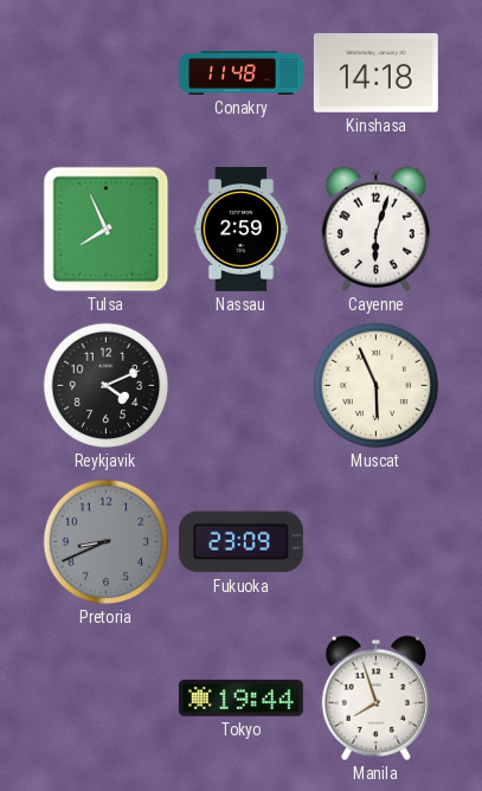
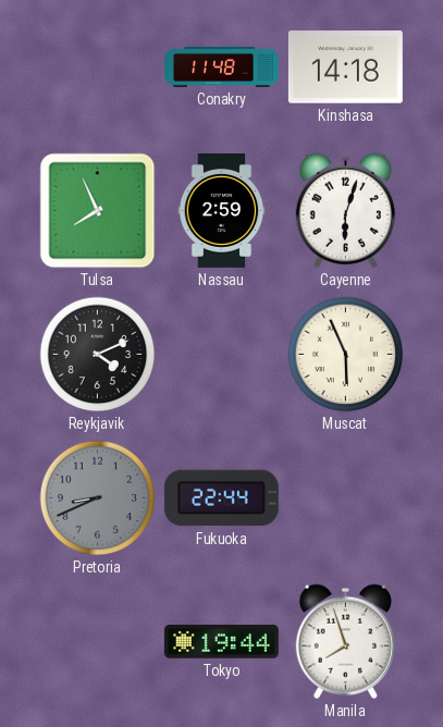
Fukuoka: 23:09 -> 22:44 (221, 498)
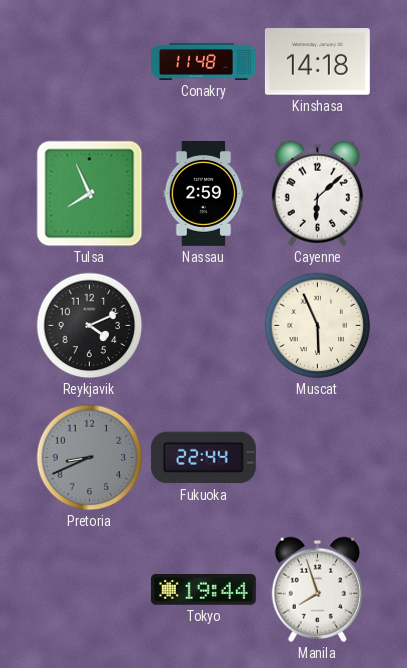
Cayenne: 6:03 -> 6:08 (317, 193)
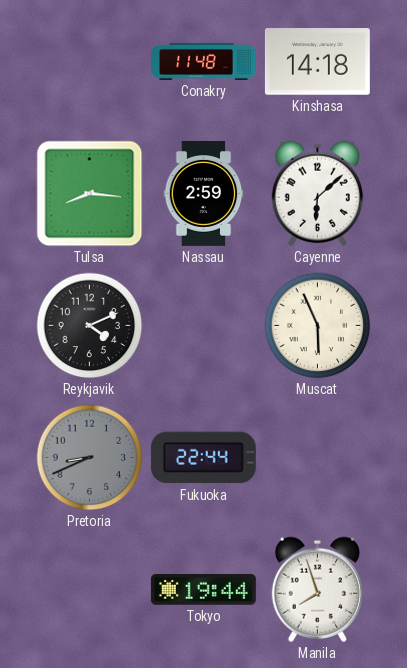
Tulsa: 7:56 -> 8:16 (90, 194)
